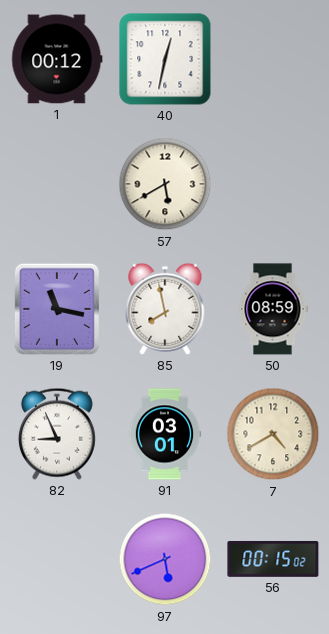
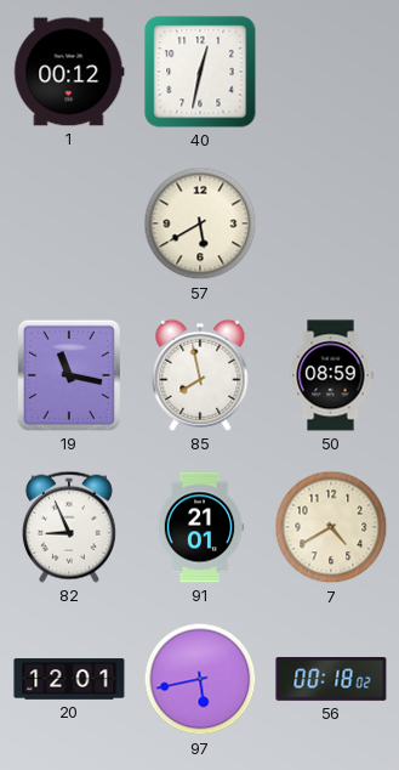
91: 03:01 -> 21:01 (200, 527)
20: none -> 12:01 (69, 679)
97: 5:41 -> 5:43 (200, 679)
56: 00:15 -> 00:18 (331, 679)
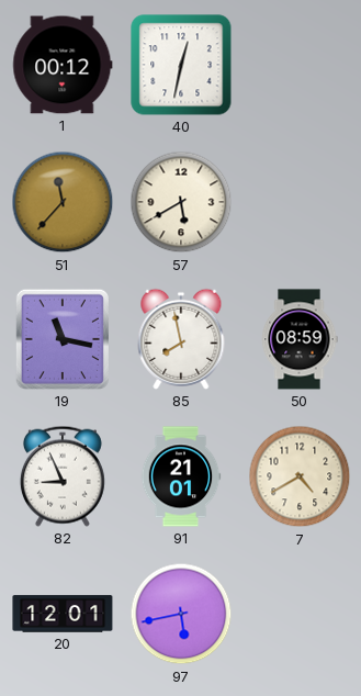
51: none -> 11:37 (63, 202)
56: 00:18 -> none (331, 679)
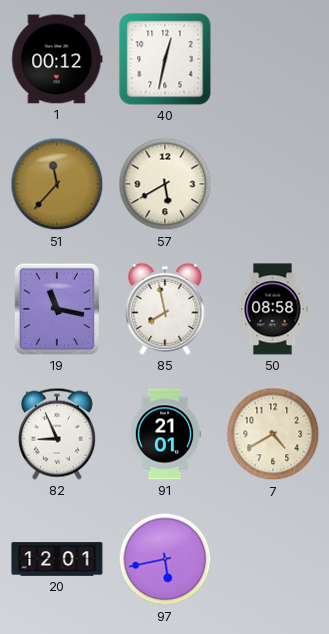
50: 08:59 -> 08:58 (273, 309)
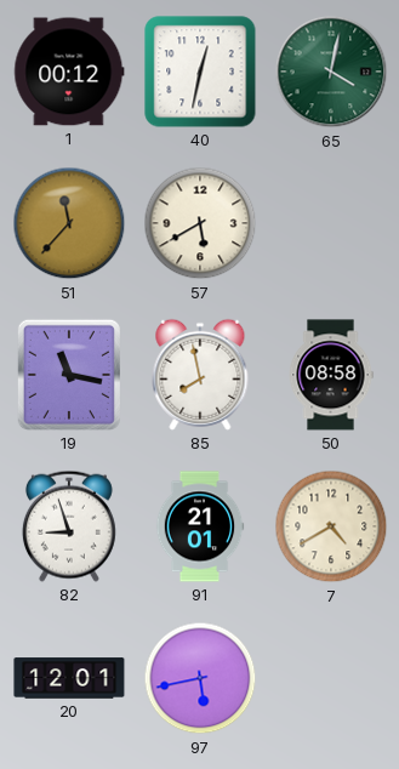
65: none -> 4:02 (331, 72)
82: 8:56 -> 8:57 (69, 526)
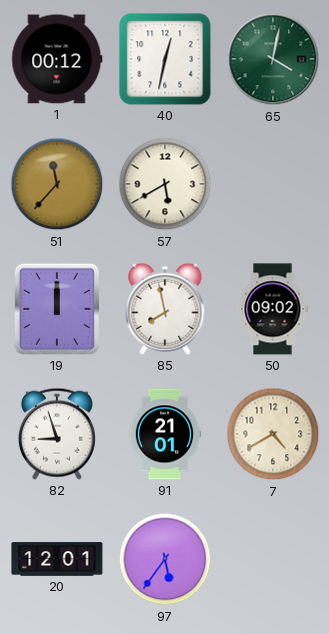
19: 11:17 -> 12:00 (57, 309)
50: 08:58 -> 09:02 (273, 309)
97: 5:43 -> 5:36 (165, 559)
